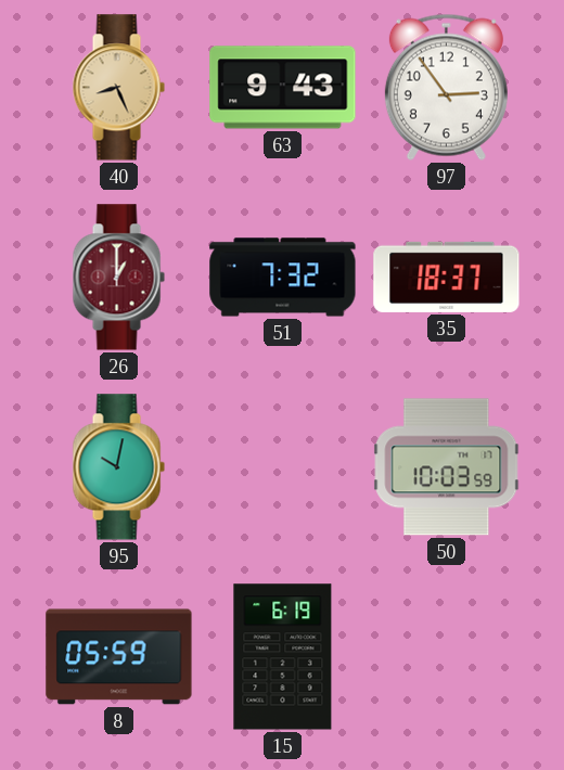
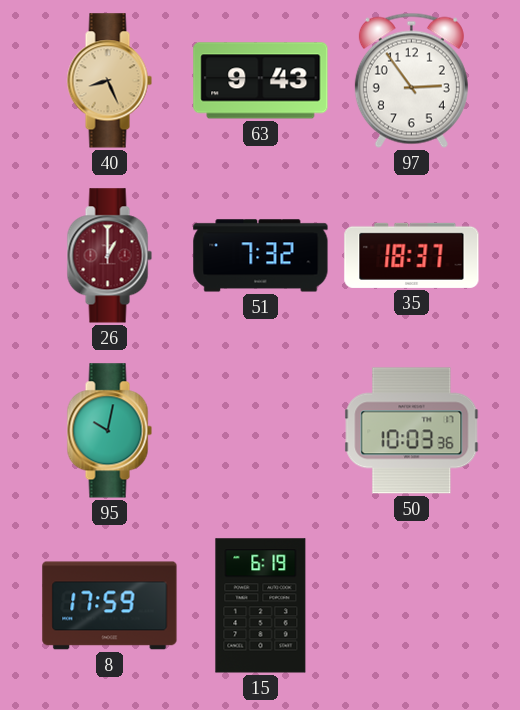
50: 10:03:59 -> 10:03:36 (412, 431)
8: 05:59 -> 17:59 (110, 606)
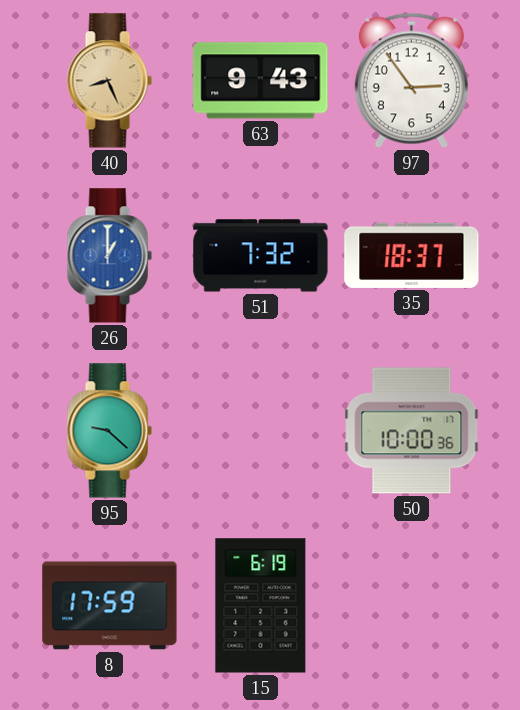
26 dial: burgundy -> blue (109, 256)
95: 10:02 -> 9:22 (109, 431)
50: 10:03 -> 10:00 (412, 431)
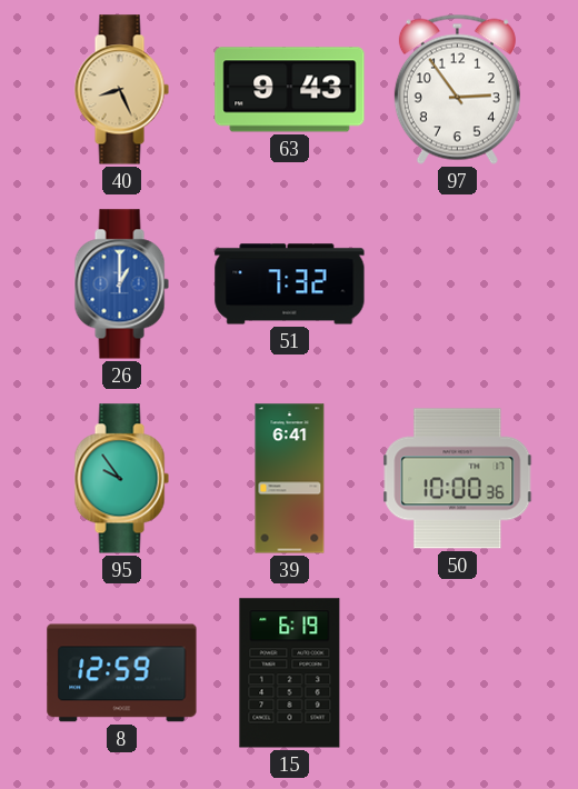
35: 18:37 -> none (412, 255)
95: 9:22 -> 9:54 (121, 479)
39: none -> 6:41 (290, 479)
8: 17:59 -> 12:59 (122, 673)
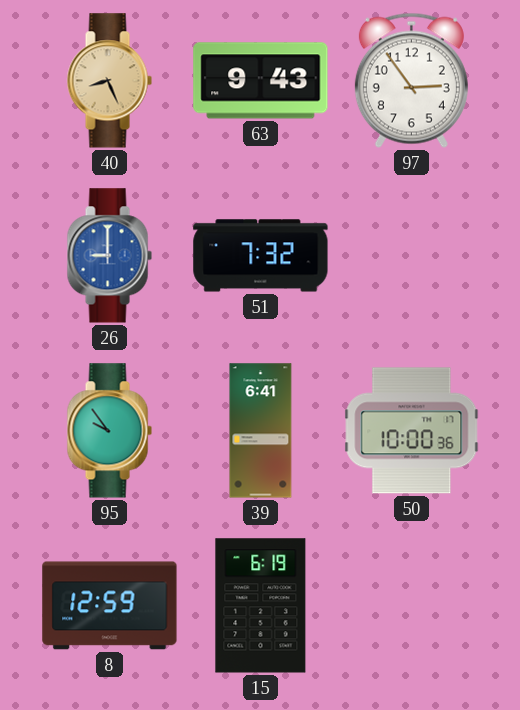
26: 1:00 -> 9:00 (109, 256)
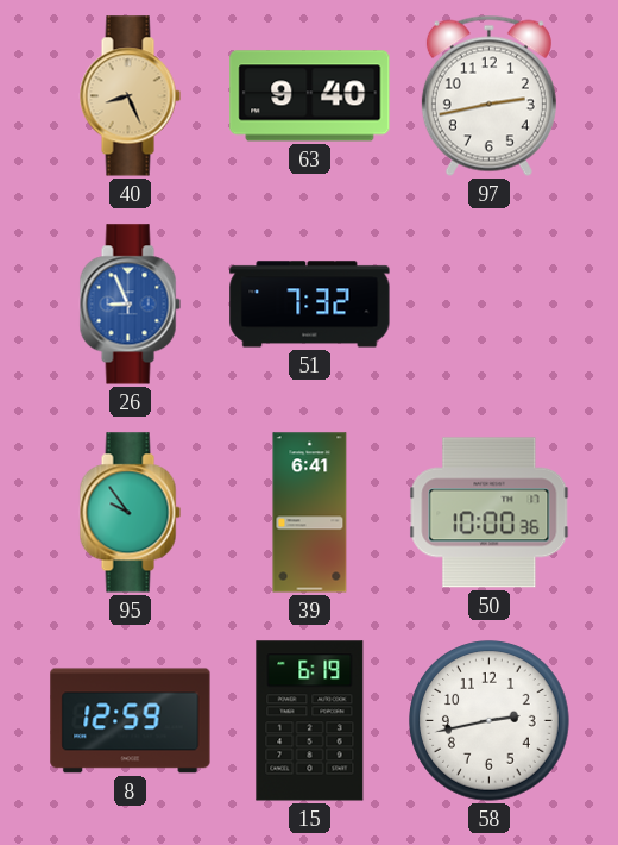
63: 9:43 -> 9:40 (310, 96)
97: 2:54 -> 2:43 (488, 95)
26: 9:00 -> 8:56 (130, 305)
58: none -> 2:43 (490, 721)
